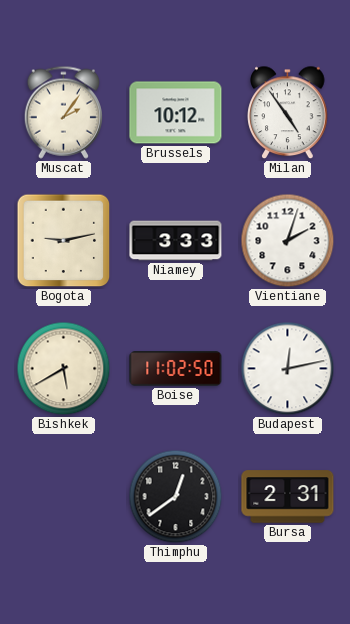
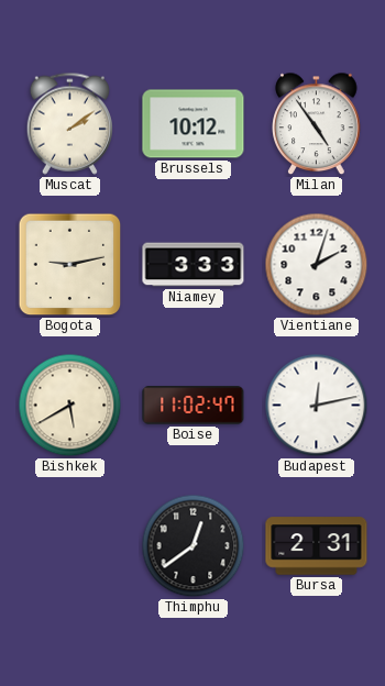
Muscat: 2:06 -> 2:09 (69, 123)
Boise: 11:02:50 -> 11:02:47 (194, 406)
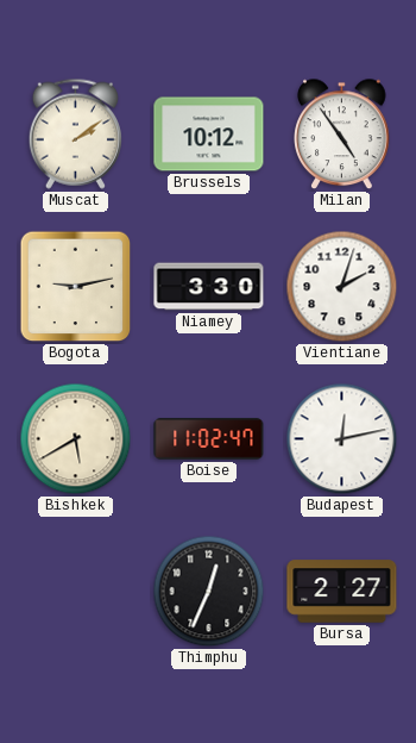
Niamey: 3:33 -> 3:30 (209, 287)
Thimphu: 12:39 -> 12:34 (209, 592)
Bursa: 2:31 -> 2:27 (342, 592)
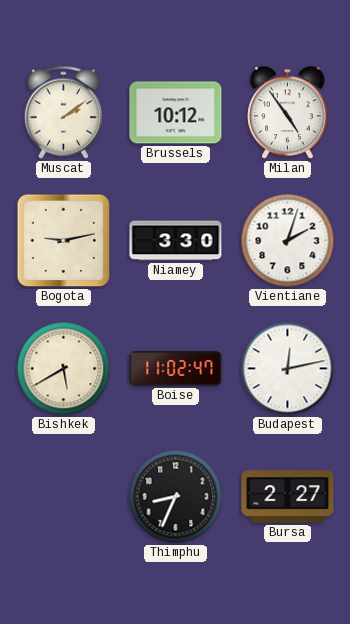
Thimphu: 12:34 -> 8:34 (176, 497)
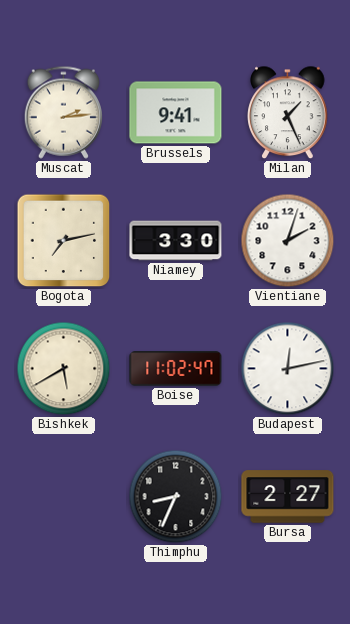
Muscat: 2:09 -> 2:14 (63, 112)
Brussels: 10:12 -> 9:41 (176, 113)
Milan: 4:54 -> 1:26 (288, 113)
Bogota: 9:13 -> 7:13 (64, 241)
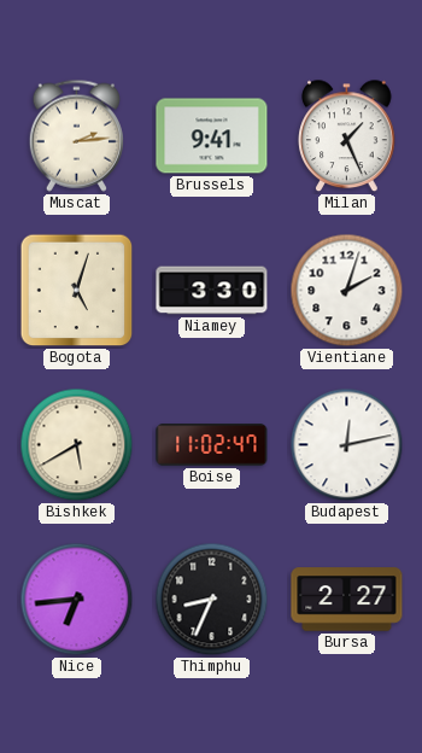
Bogota: 7:13 -> 5:03 (77, 291)
Nice: none -> 6:44 (77, 600)
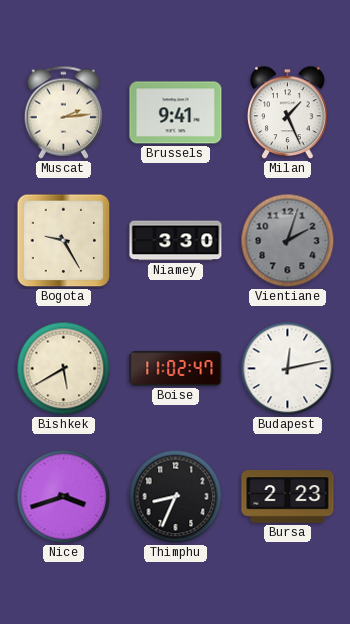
Bogota: 5:03 -> 9:25 (64, 241)
Vientiane dial: white -> grey (288, 241)
Nice: 6:44 -> 3:42 (64, 497)
Bursa: 2:27 -> 2:23 (288, 497)
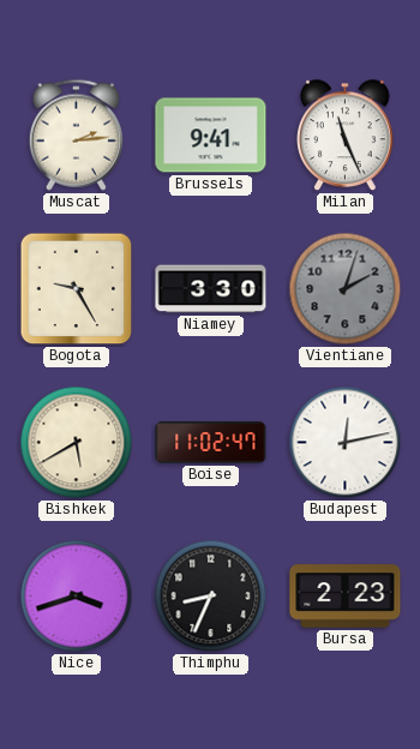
Milan: 1:26 -> 11:26 (346, 136)
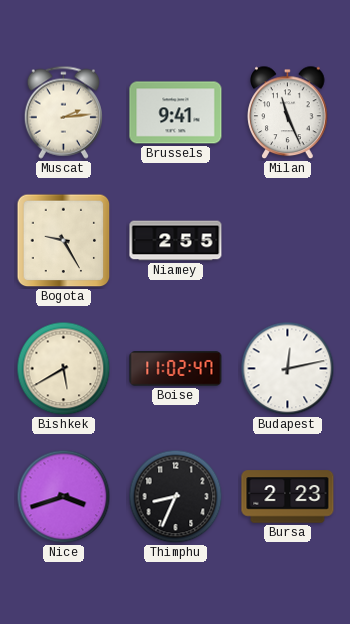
Niamey: 3:30 -> 2:55 (176, 241)
Vientiane: 2:03 -> none (346, 289)
